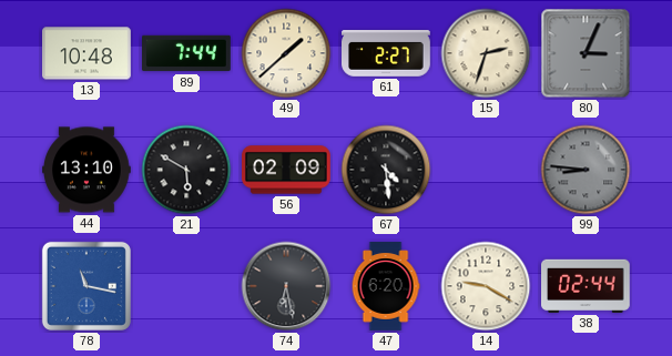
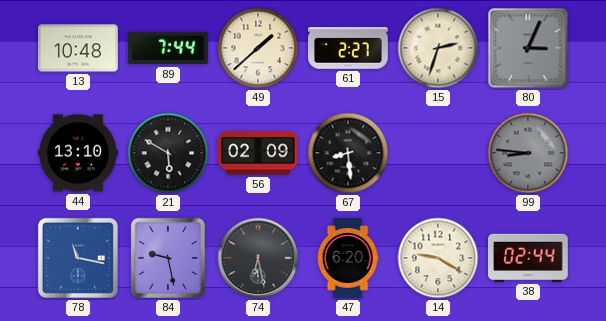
67: 4:29 -> 8:29 (348, 153)
84: none -> 9:28 (168, 258)
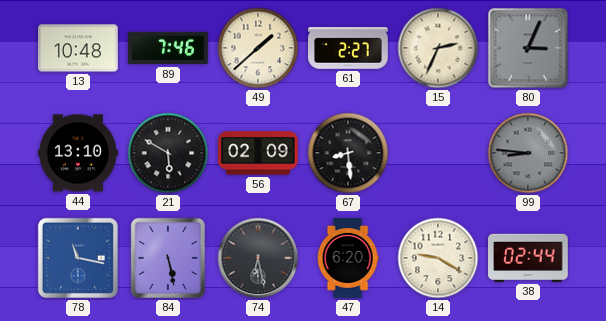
89: 7:44 -> 7:46 (169, 48)
15: 2:33 -> 2:34 (438, 48)
84: 9:28 -> 5:28 (168, 258)
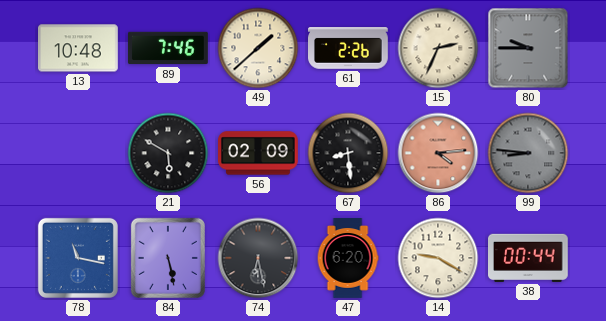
61: 2:27 -> 2:26 (349, 49)
80: 3:04 -> 9:45 (528, 48)
44: 13:10 -> none (78, 153)
86: none -> 4:14 (438, 153)
38: 02:44 -> 00:44 (529, 258)
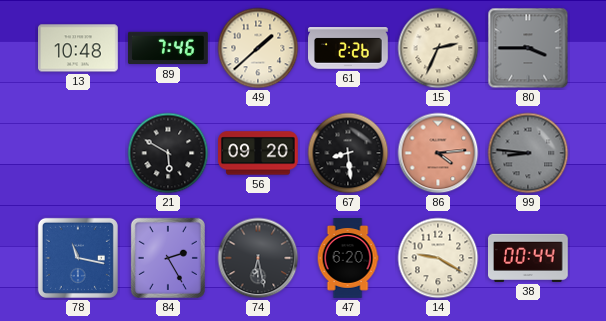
80: 9:45 -> 3:45 (528, 48)
56: 02:09 -> 09:20 (258, 153)
84: 5:28 -> 2:25 (168, 258)
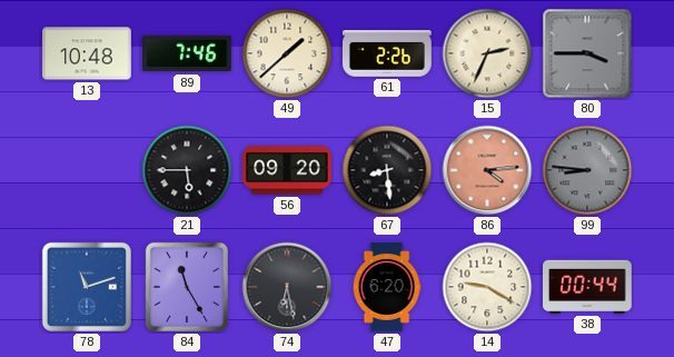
21: 5:50 -> 5:45 (187, 170)
78: 11:17 -> 11:12 (87, 287)
84: 2:25 -> 11:25 (187, 287)
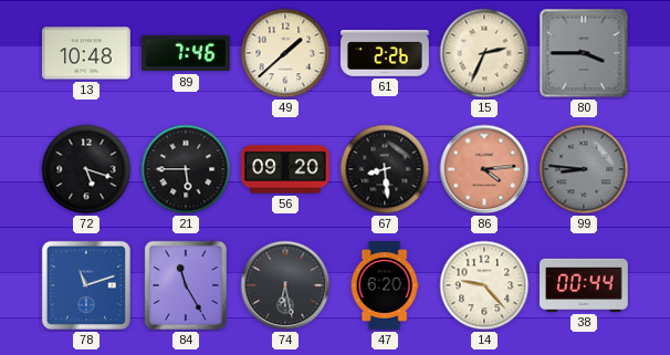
72: none -> 5:18 (86, 169)
14: 9:20 -> 9:23 (484, 285)
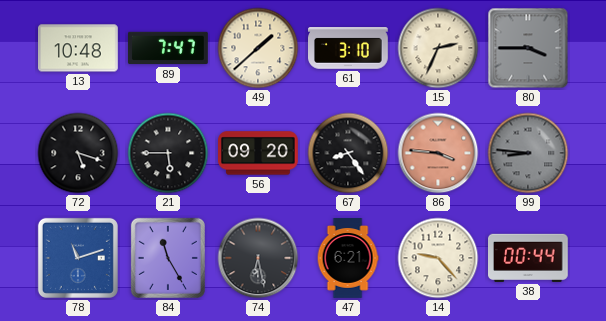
89: 7:46 -> 7:47 (169, 48)
61: 2:26 -> 3:10 (349, 49)
67: 8:29 -> 8:24 (348, 153)
86: 4:14 -> 3:46 (438, 153)
47: 6:20 -> 6:21 (348, 258)
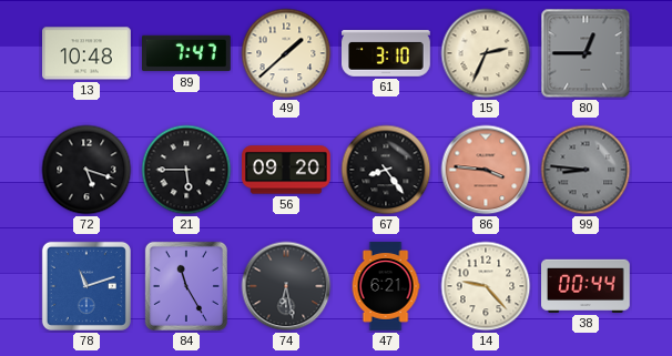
80: 3:45 -> 12:45 (586, 53)
